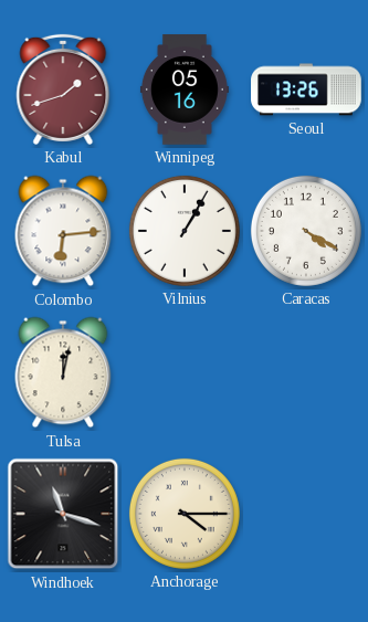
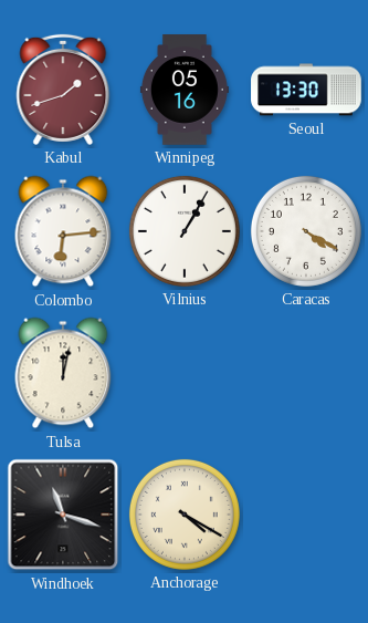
Seoul: 13:26 -> 13:30 (306, 90)
Anchorage: 4:15 -> 4:20 (185, 515)
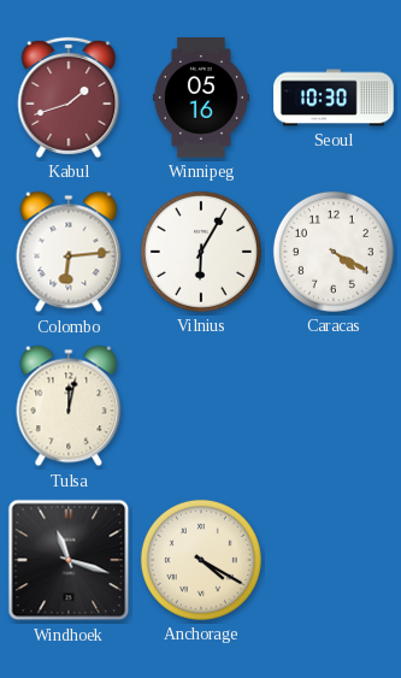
Seoul: 13:30 -> 10:30 (334, 98)
Vilnius: 1:05 -> 6:05 (201, 252)
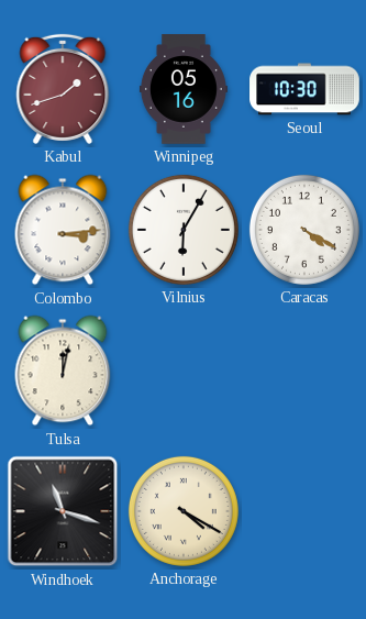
Colombo: 6:14 -> 3:14 (63, 230)
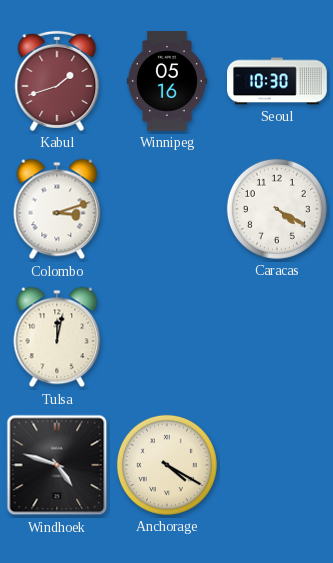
Colombo: 3:14 -> 3:12 (57, 209)
Vilnius: 6:05 -> none (184, 230)
Windhoek: 11:18 -> 4:48 (57, 465)
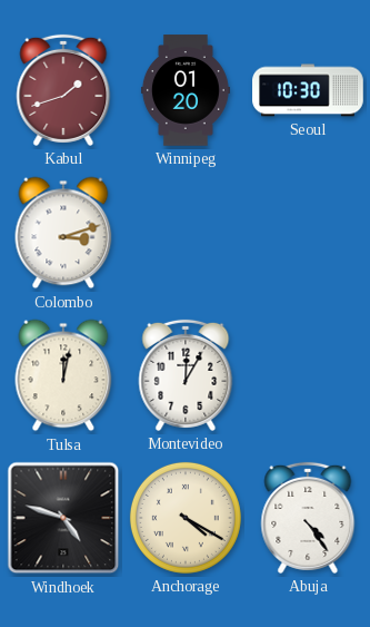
Winnipeg: 05:16 -> 01:20 (186, 90)
Caracas: 4:20 -> none (277, 209)
Montevideo: none -> 12:05 (186, 375)
Abuja: none -> 4:24 (308, 518)
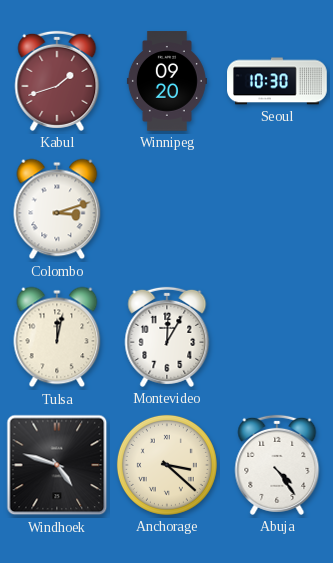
Winnipeg: 01:20 -> 09:20 (167, 81)
Anchorage: 4:20 -> 3:22 (167, 465)
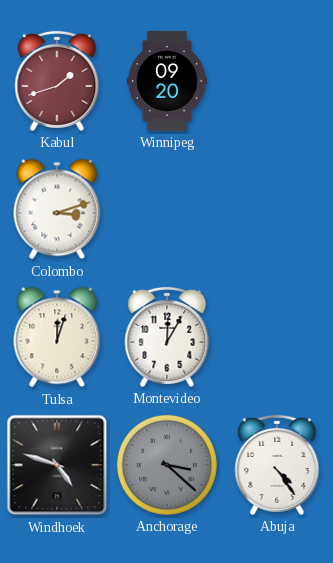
Seoul: 10:30 -> none (277, 81)
Tulsa: 12:02 -> 12:03 (57, 337)
Anchorage dial: cream -> grey (167, 465)
